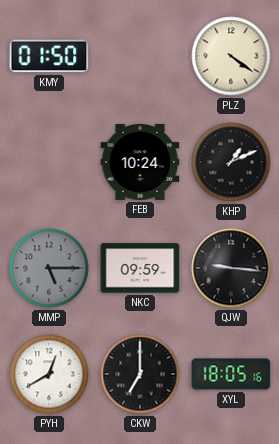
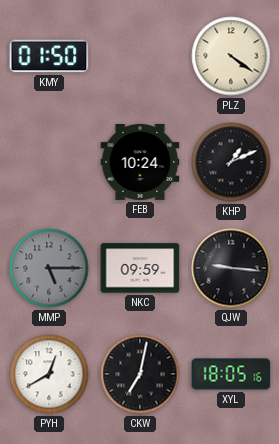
CKW: 7:00 -> 7:02 (140, 374)
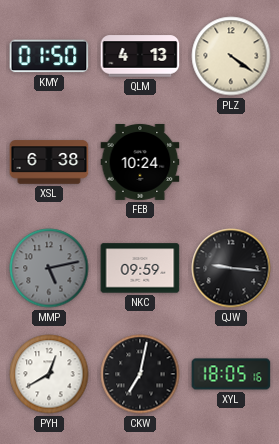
QLM: none -> 4:13 (140, 56)
XSL: none -> 6:38 (49, 162)
KHP: 1:11 -> none (231, 162)
MMP: 5:15 -> 5:13 (49, 268)
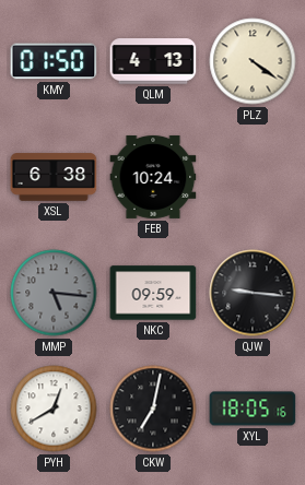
MMP: 5:13 -> 5:16 (54, 293)
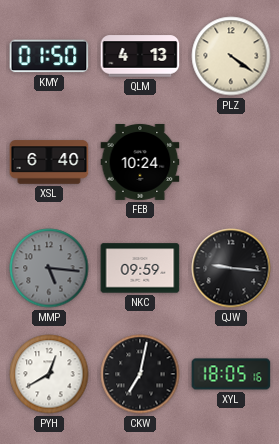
XSL: 6:38 -> 6:40 (49, 162)
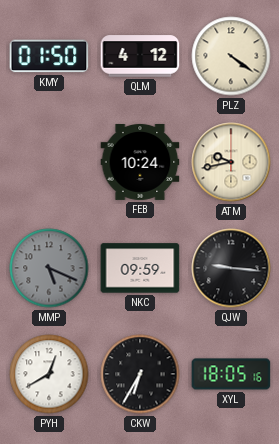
QLM: 4:13 -> 4:12 (140, 56)
XSL: 6:40 -> none (49, 162)
ATM: none -> 9:43 (231, 162)
MMP: 5:16 -> 5:19 (49, 268)
CKW: 7:02 -> 6:35 (140, 374)
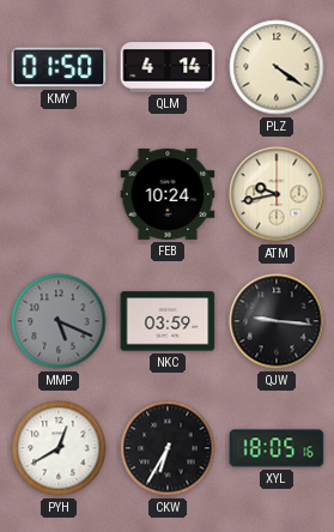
QLM: 4:12 -> 4:14 (168, 67)
NKC: 09:59 -> 03:59 (168, 321)
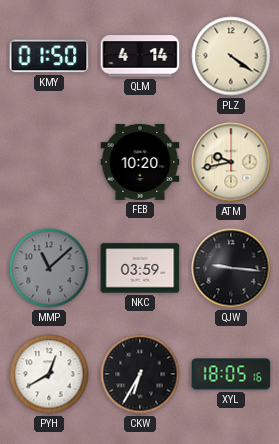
FEB: 10:24 -> 10:20 (140, 162)
MMP: 5:19 -> 11:08 (49, 268)
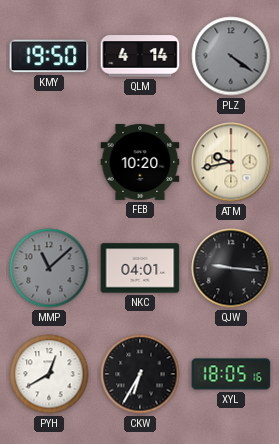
KMY: 01:50 -> 19:50 (49, 56)
PLZ dial: cream -> grey (231, 56)
NKC: 03:59 -> 04:01 (140, 268)
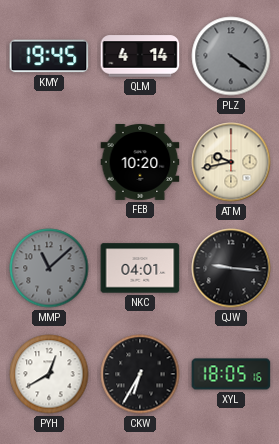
KMY: 19:50 -> 19:45 (49, 56)
